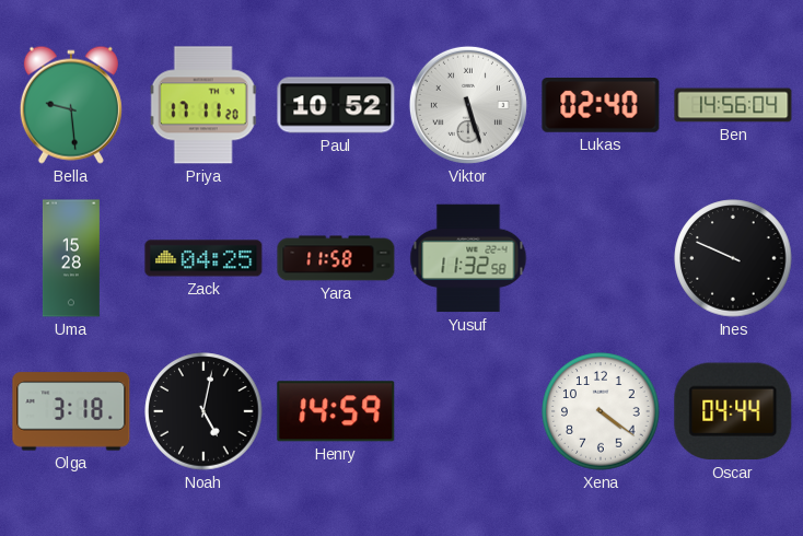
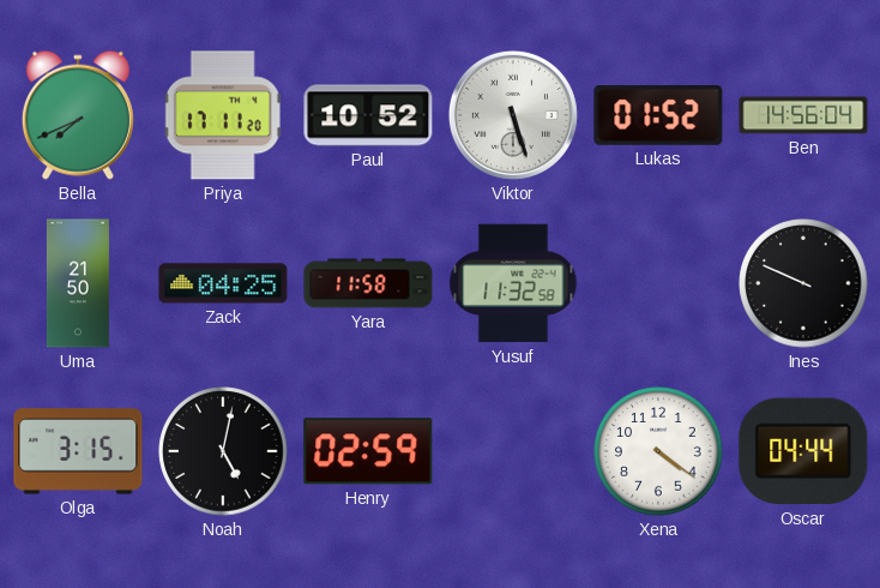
Bella: 9:29 -> 7:41 (78, 115)
Lukas: 02:40 -> 01:52 (658, 116)
Uma: 15:28 -> 21:50 (78, 283)
Olga: 3:18 -> 3:15 (78, 451)
Henry: 14:59 -> 02:59 (368, 451)
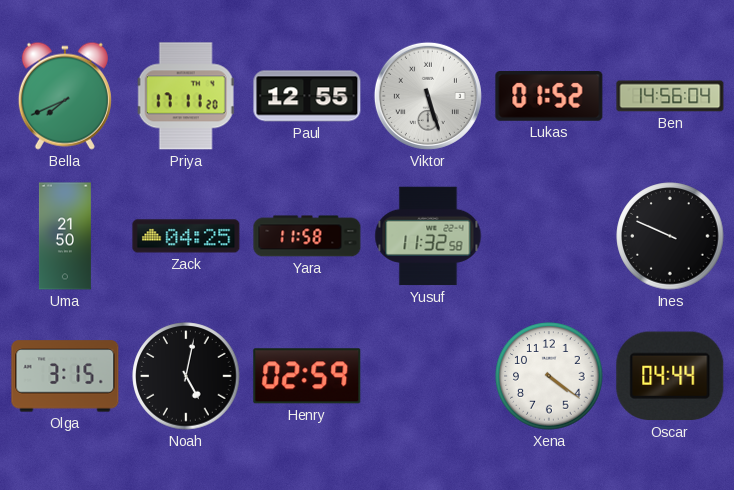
Paul: 10:52 -> 12:55 (307, 96)
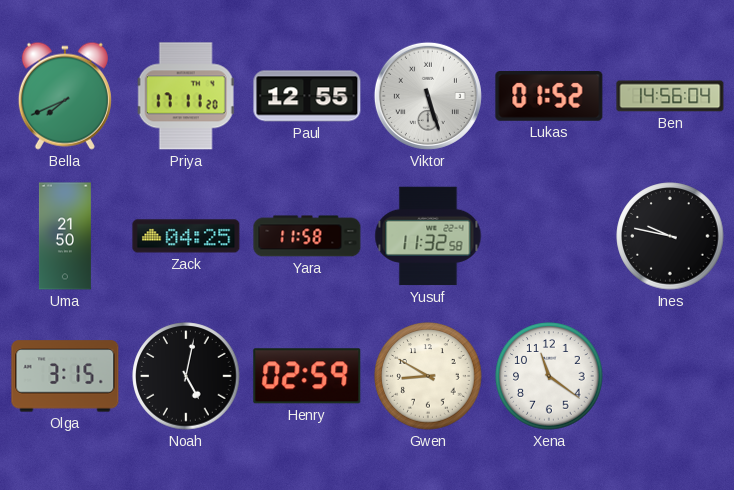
Ines: 9:49 -> 9:47 (670, 236)
Gwen: none -> 8:50 (428, 376)
Xena: 4:21 -> 11:21 (549, 376)
Oscar: 04:44 -> none (670, 376)
